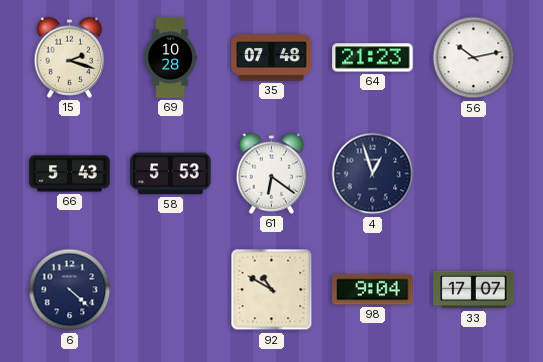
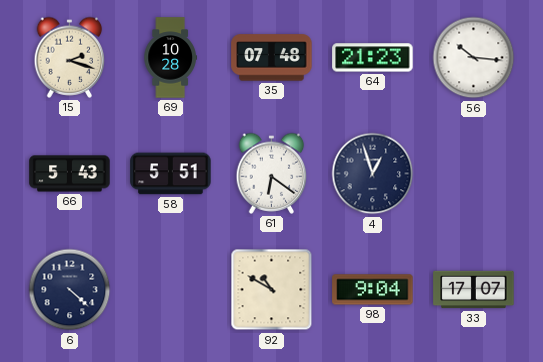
56: 10:13 -> 10:16 (474, 58)
58: 5:53 -> 5:51 (171, 174)
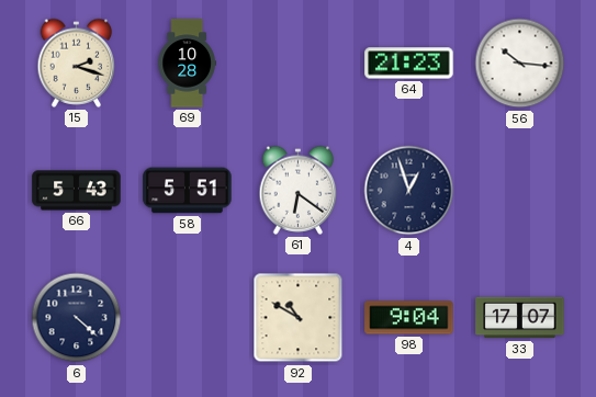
35: 07:48 -> none (272, 58)
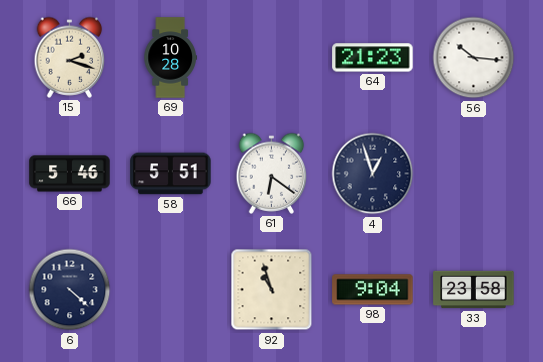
66: 5:43 -> 5:46 (70, 174)
92: 10:50 -> 10:57 (272, 290)
33: 17:07 -> 23:58 (474, 290)
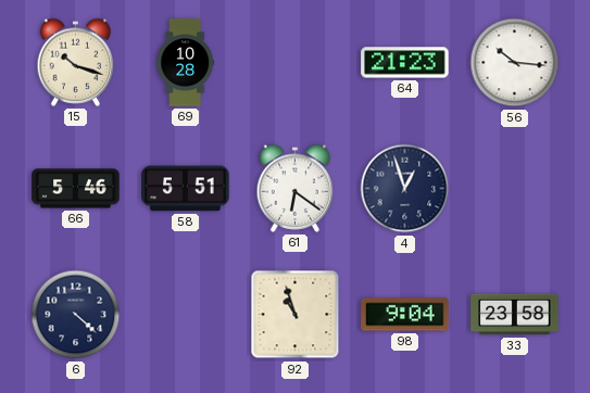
15: 2:18 -> 10:18 (76, 62)
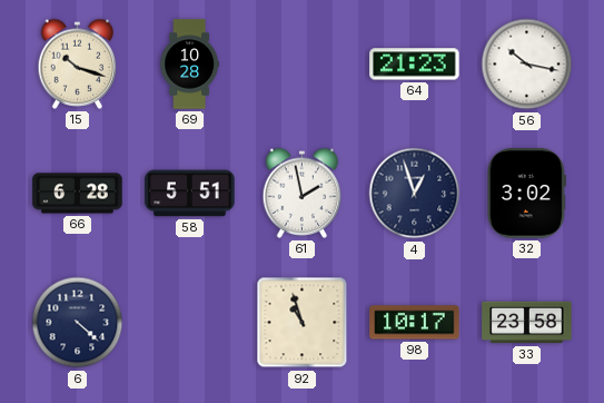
56: 10:16 -> 10:17 (527, 65)
66: 5:46 -> 6:28 (78, 194)
61: 6:21 -> 1:58 (303, 193)
32: none -> 3:02 (526, 194)
98: 9:04 -> 10:17 (415, 323)
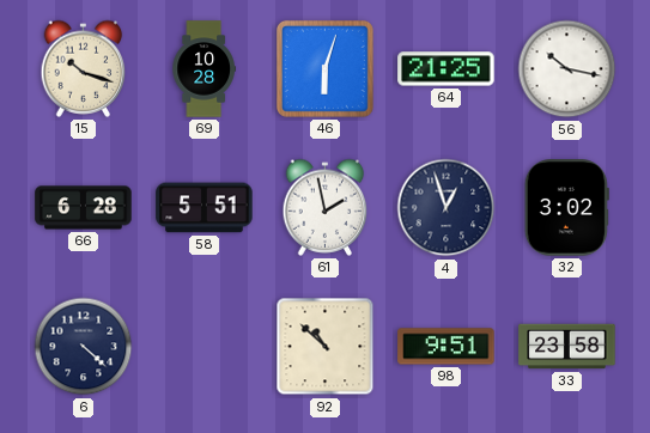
46: none -> 6:03 (324, 68)
64: 21:23 -> 21:25 (447, 69)
92: 10:57 -> 10:52 (326, 347)
98: 10:17 -> 9:51 (447, 347)
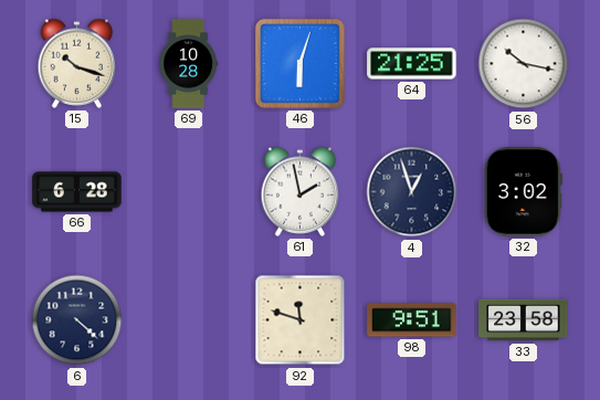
58: 5:51 -> none (205, 208)
92: 10:52 -> 11:48 (301, 320)
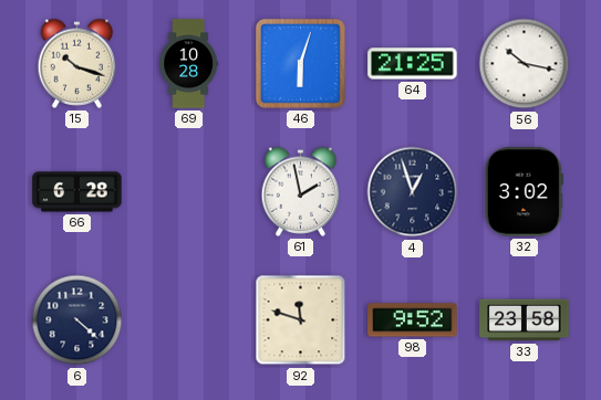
98: 9:51 -> 9:52 (413, 320)
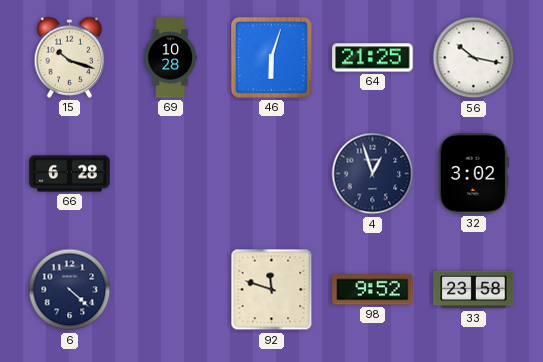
61: 1:58 -> none (301, 191)
